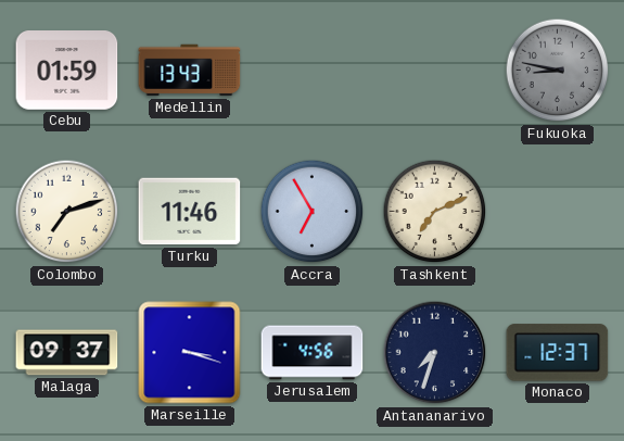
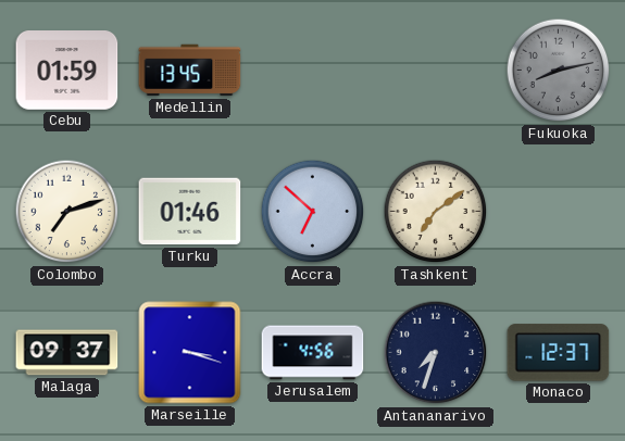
Medellin: 13:43 -> 13:45 (190, 71)
Fukuoka: 8:47 -> 8:13 (559, 71)
Turku: 11:46 -> 01:46 (190, 212)
Accra: 6:55 -> 6:52 (313, 212)
Tashkent: 7:11 -> 7:09 (436, 212)
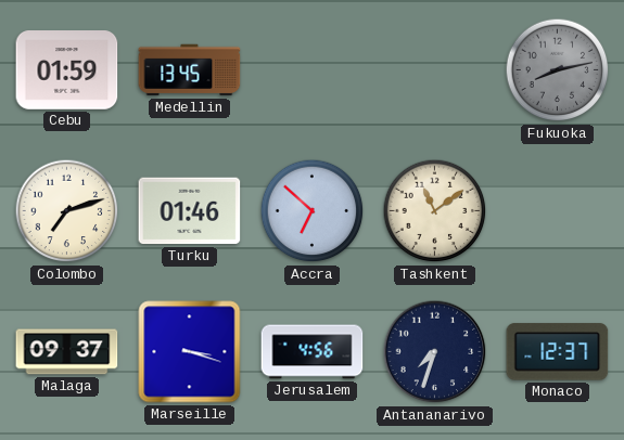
Tashkent: 7:09 -> 11:09 (435, 211)
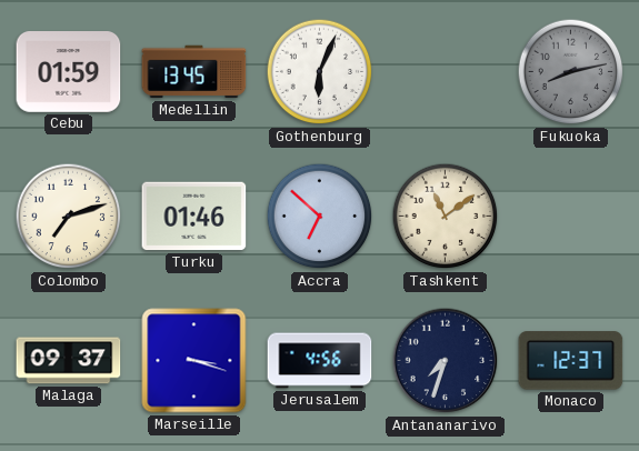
Gothenburg: none -> 6:04 (320, 72)
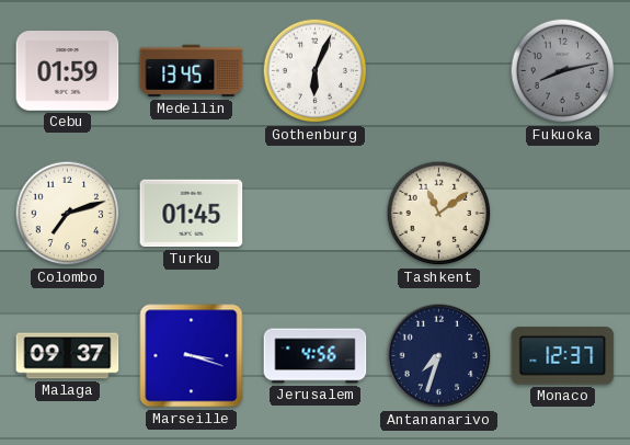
Turku: 01:46 -> 01:45 (192, 214)
Accra: 6:52 -> none (320, 217)
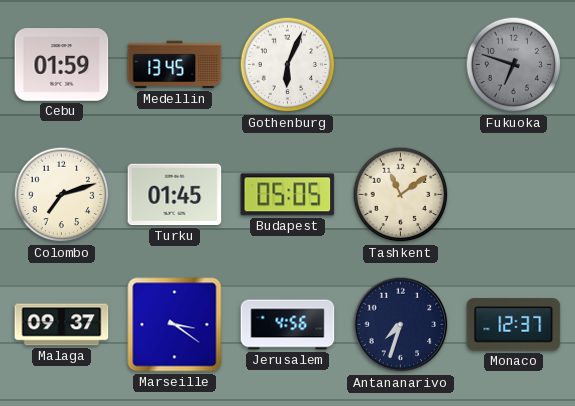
Fukuoka: 8:13 -> 6:48 (514, 65)
Budapest: none -> 05:05 (288, 195)
Marseille: 3:18 -> 3:21 (175, 325)
